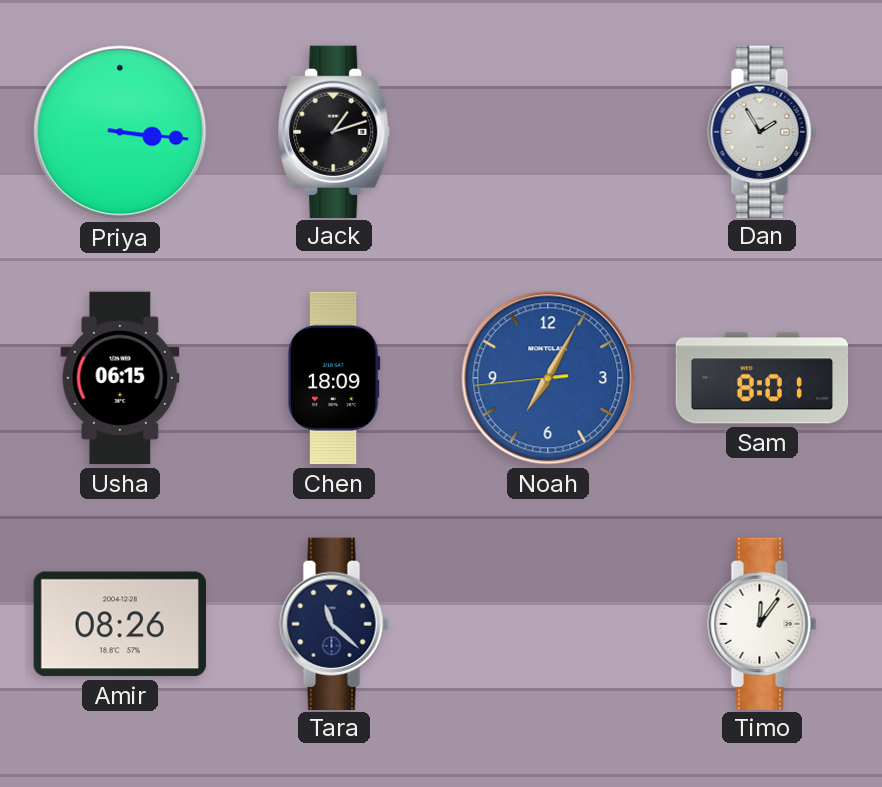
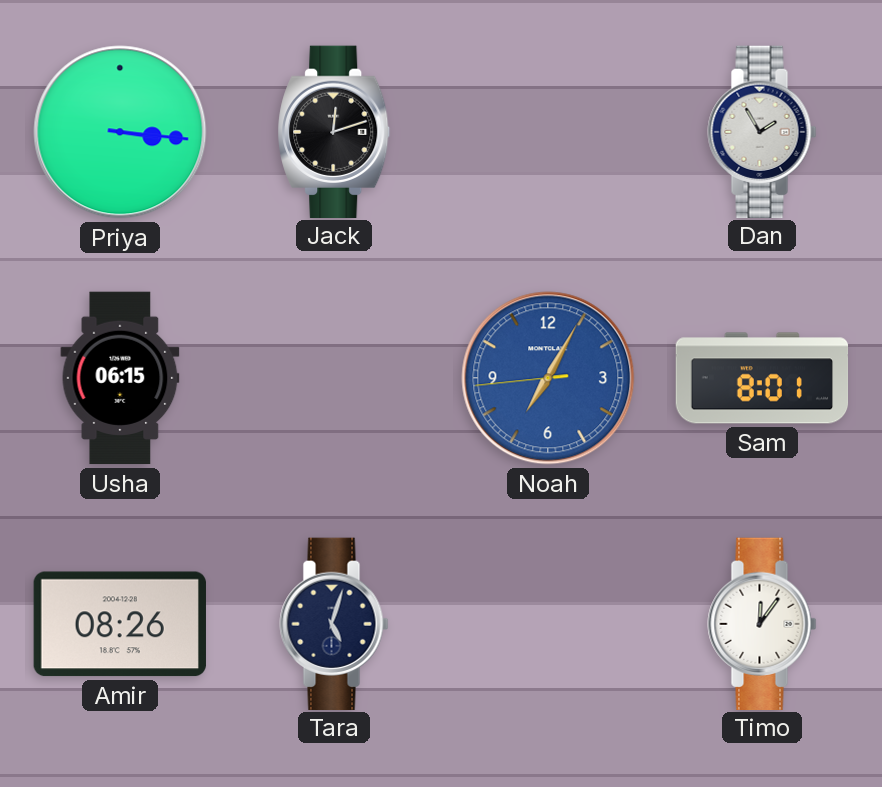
Jack: 1:12 -> 12:12 (334, 131)
Chen: 18:09 -> none (334, 378)
Tara: 11:22 -> 5:03 (334, 623)
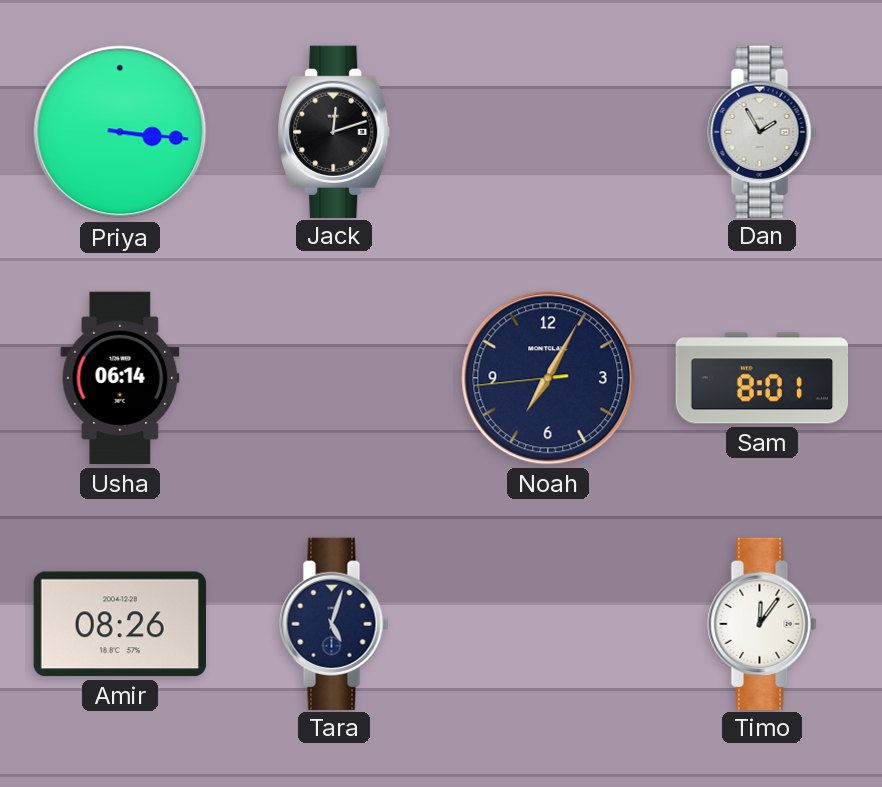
Usha: 06:15 -> 06:14 (120, 378)
Noah dial: blue -> navy (548, 378)
